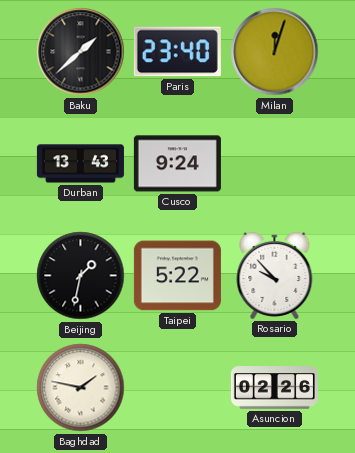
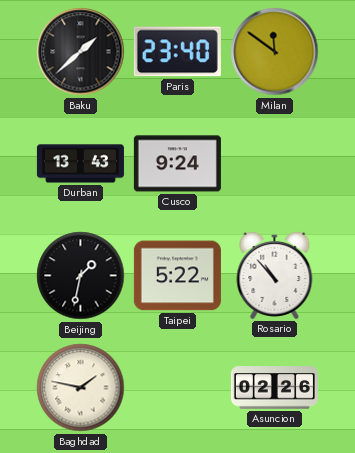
Milan: 12:03 -> 11:51 (275, 52)
Rosario: 9:53 -> 10:53 (275, 275)
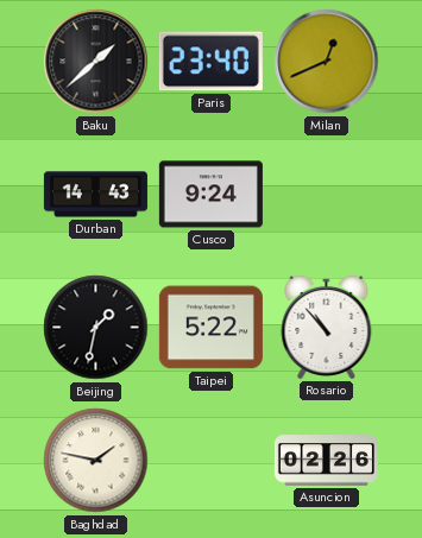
Milan: 11:51 -> 12:41 (327, 62)
Durban: 13:43 -> 14:43 (95, 195)
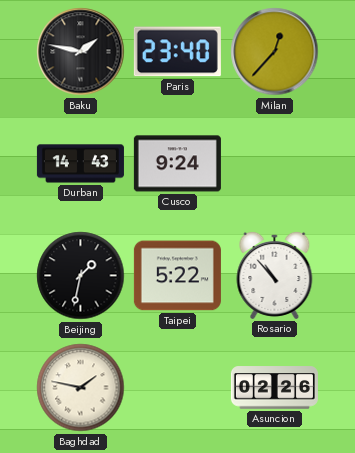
Baku: 1:38 -> 1:47 (81, 52)
Milan: 12:41 -> 12:37 (275, 52)
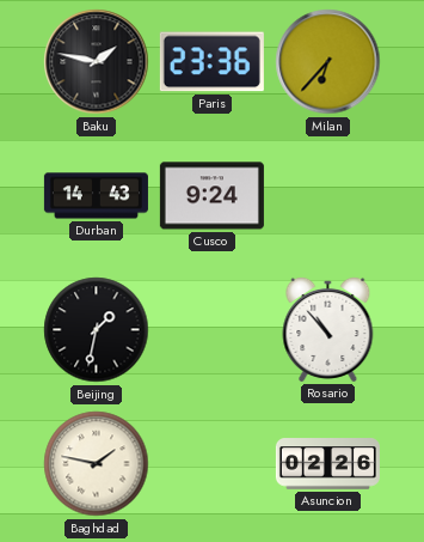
Paris: 23:40 -> 23:36 (211, 62)
Milan: 12:37 -> 6:37 (328, 62)
Taipei: 5:22 -> none (177, 276)
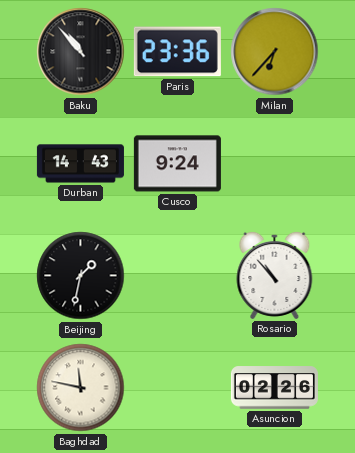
Baku: 1:47 -> 10:53 (81, 52)
Baghdad: 1:47 -> 11:47 (81, 388)
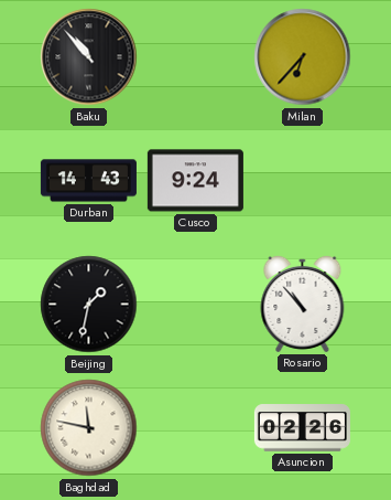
Paris: 23:36 -> none (177, 52)
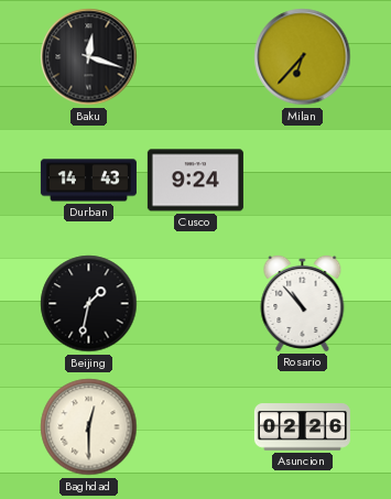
Baku: 10:53 -> 12:18 (89, 57)
Baghdad: 11:47 -> 12:30 (89, 427)
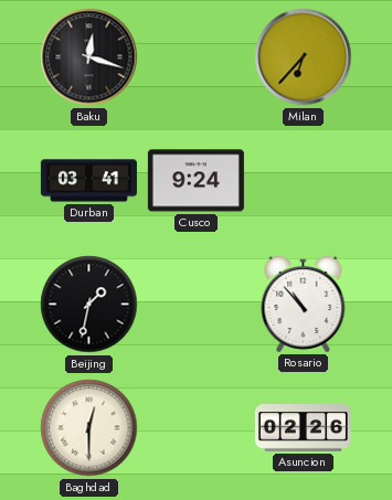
Durban: 14:43 -> 03:41 (88, 181)
